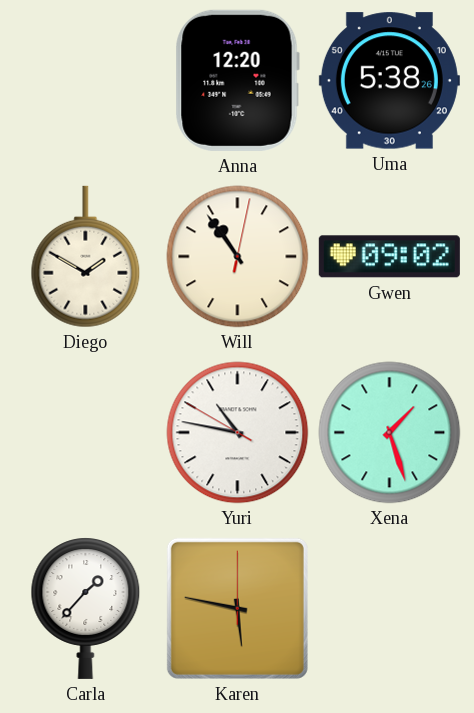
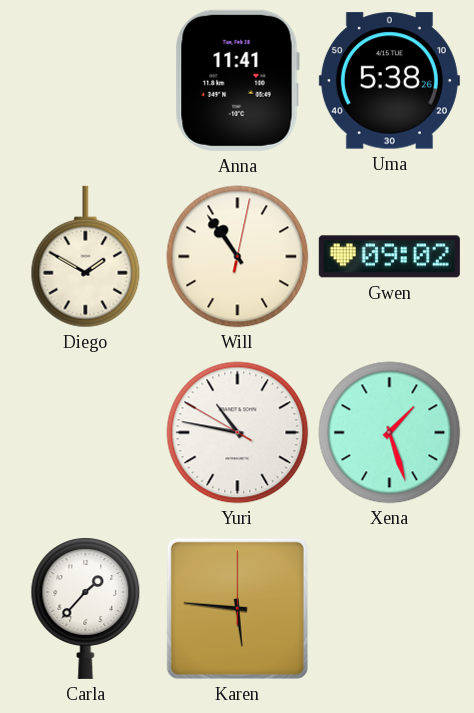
Anna: 12:20 -> 11:41 (237, 80)
Karen: 5:47 -> 5:46 (237, 608)
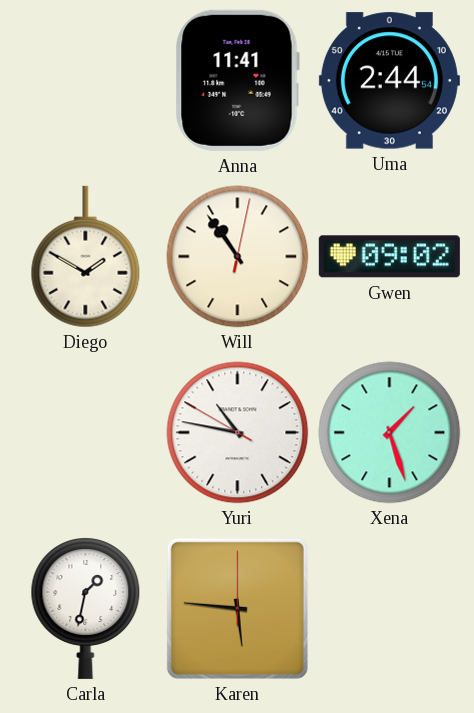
Uma: 5:38 -> 2:44 (389, 81)
Carla: 1:37 -> 1:32 (86, 608)
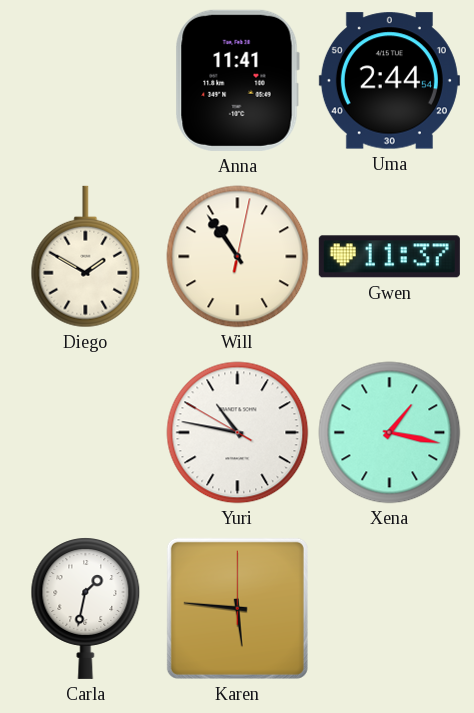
Gwen: 09:02 -> 11:37 (389, 257)
Xena: 1:27 -> 1:17 (390, 433)
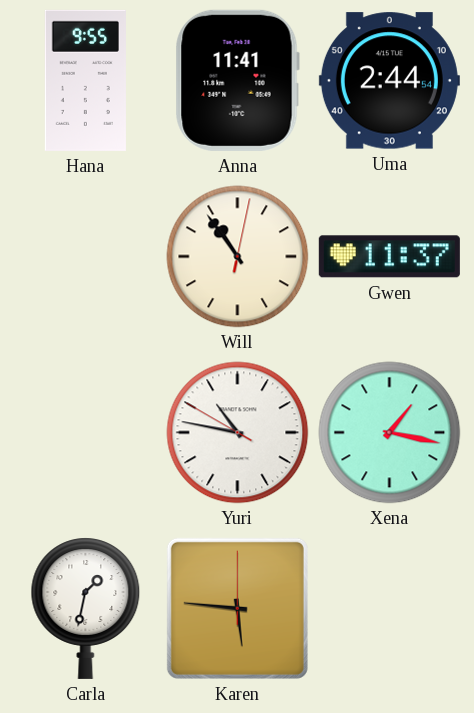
Hana: none -> 9:55 (85, 80)
Diego: 1:50 -> none (86, 257)
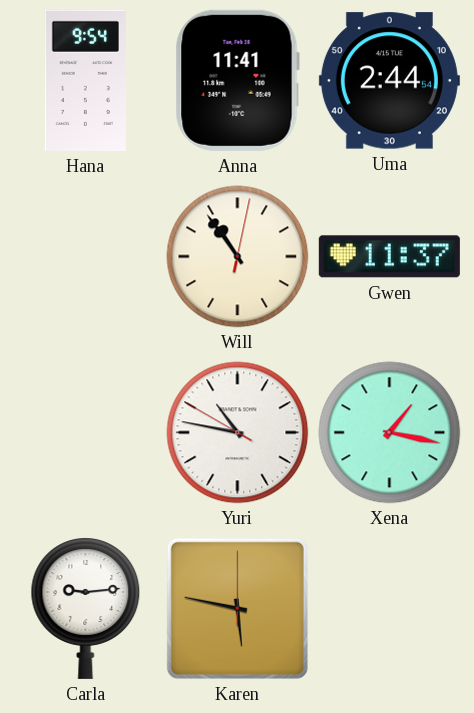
Hana: 9:55 -> 9:54 (85, 80)
Carla: 1:32 -> 9:14 (86, 608)
Karen: 5:46 -> 5:47 (237, 608)
